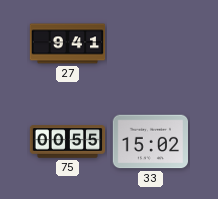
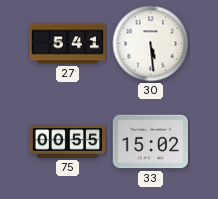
27: 9:41 -> 5:41 (68, 44)
30: none -> 5:29 (151, 44)
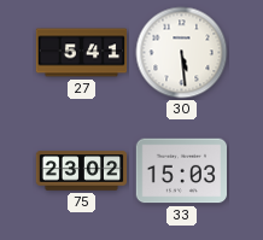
75: 00:55 -> 23:02 (82, 171)
33: 15:02 -> 15:03 (181, 171)
